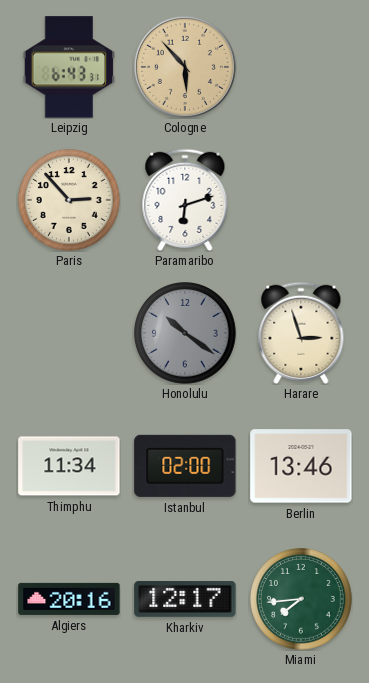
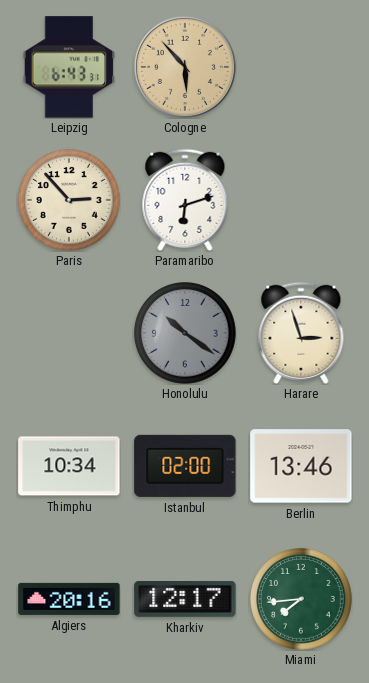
Thimphu: 11:34 -> 10:34 (69, 466)
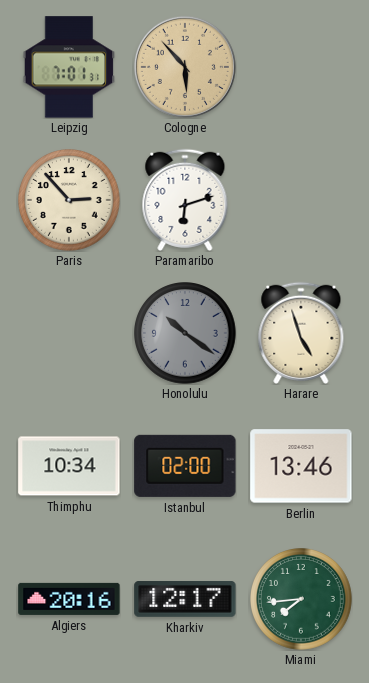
Leipzig: 6:43 -> 7:01 (69, 67)
Harare: 2:57 -> 4:57 (301, 333)
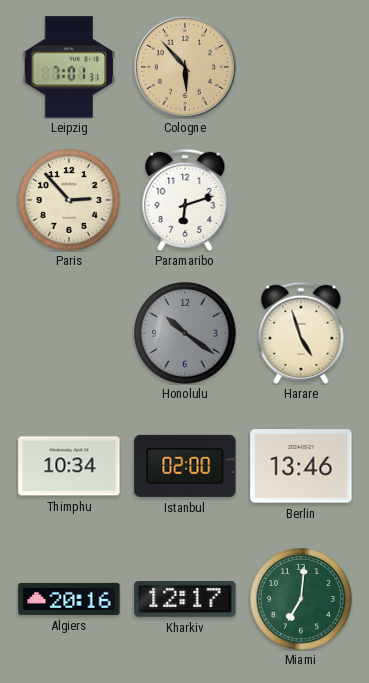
Miami: 7:44 -> 7:01 (302, 600)
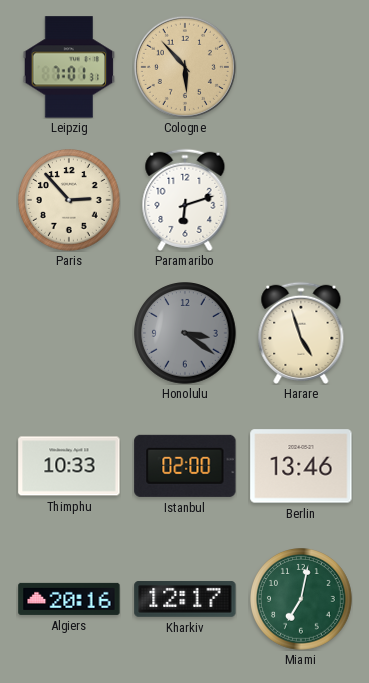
Honolulu: 10:21 -> 3:21 (186, 334)
Thimphu: 10:34 -> 10:33 (69, 466)
Miami: 7:01 -> 7:02 (302, 600)
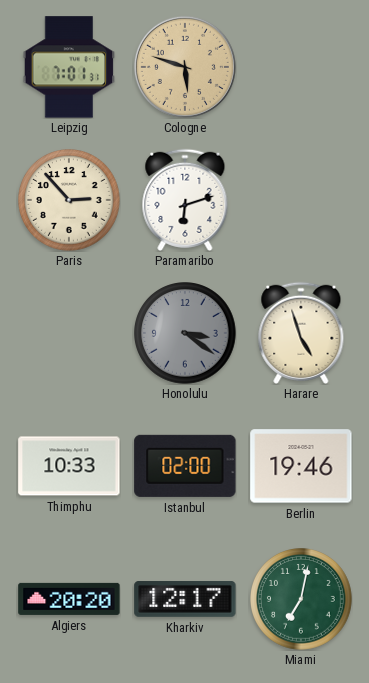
Cologne: 5:53 -> 5:48 (185, 67)
Berlin: 13:46 -> 19:46 (301, 466)
Algiers: 20:16 -> 20:20 (69, 599)
